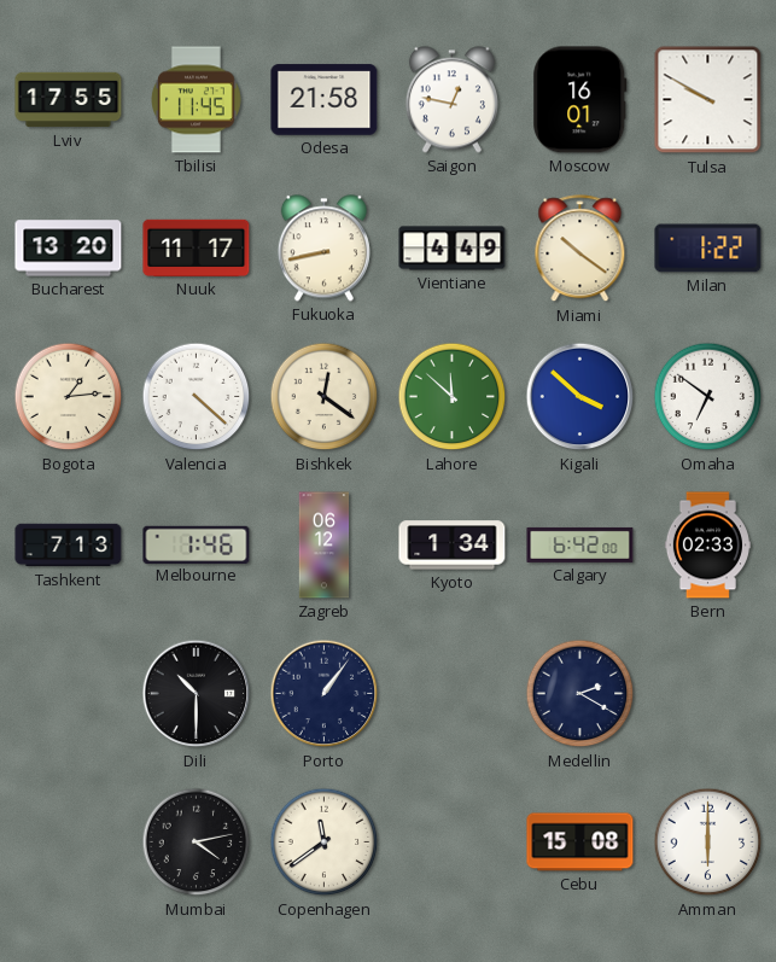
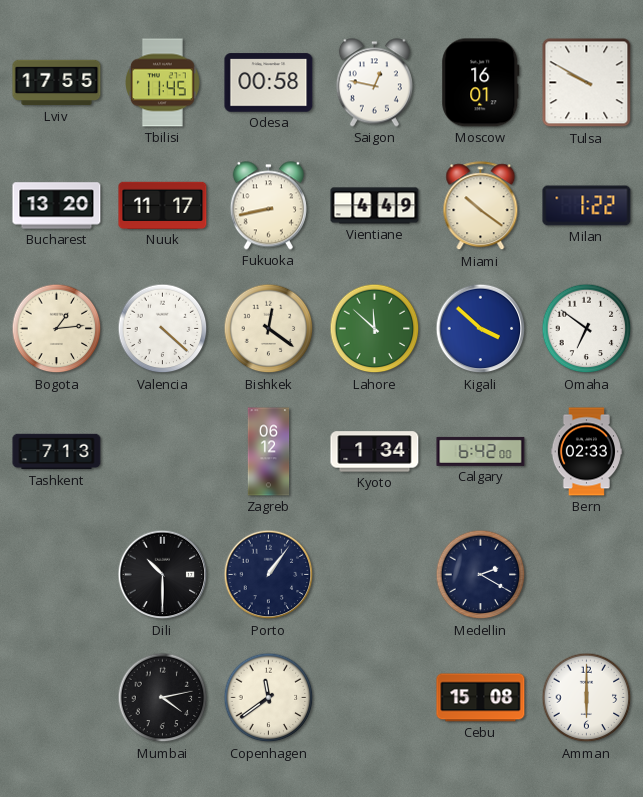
Odesa: 21:58 -> 00:58 (269, 83)
Melbourne: 1:46 -> none (197, 544)
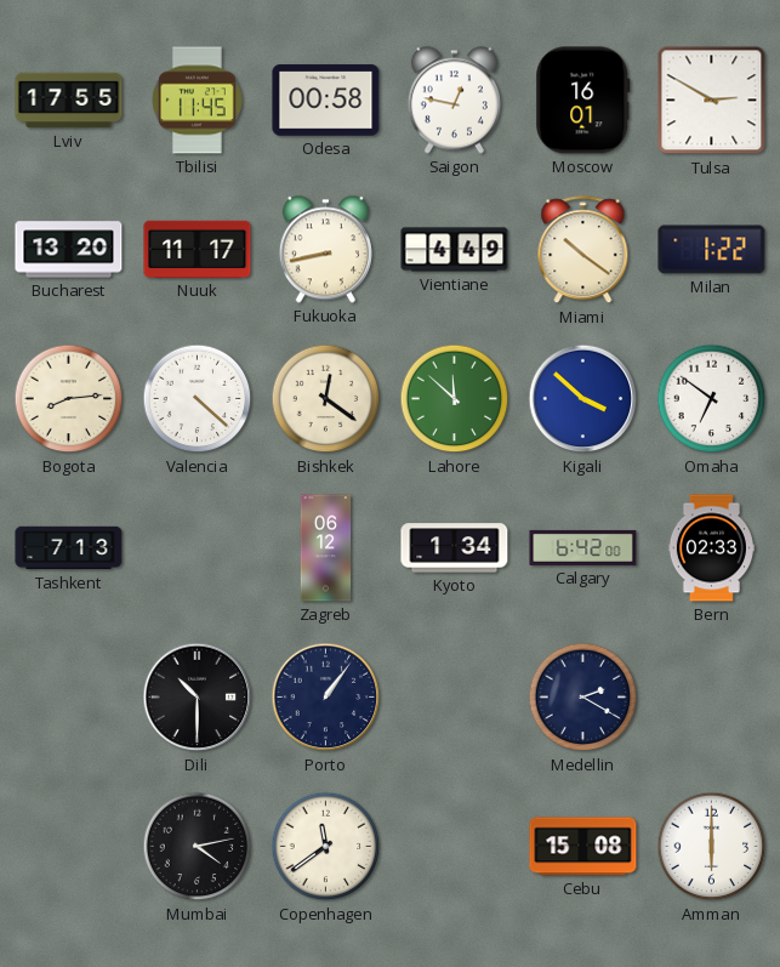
Tulsa: 9:50 -> 2:50 (712, 101)
Bogota: 1:14 -> 8:14 (69, 399)
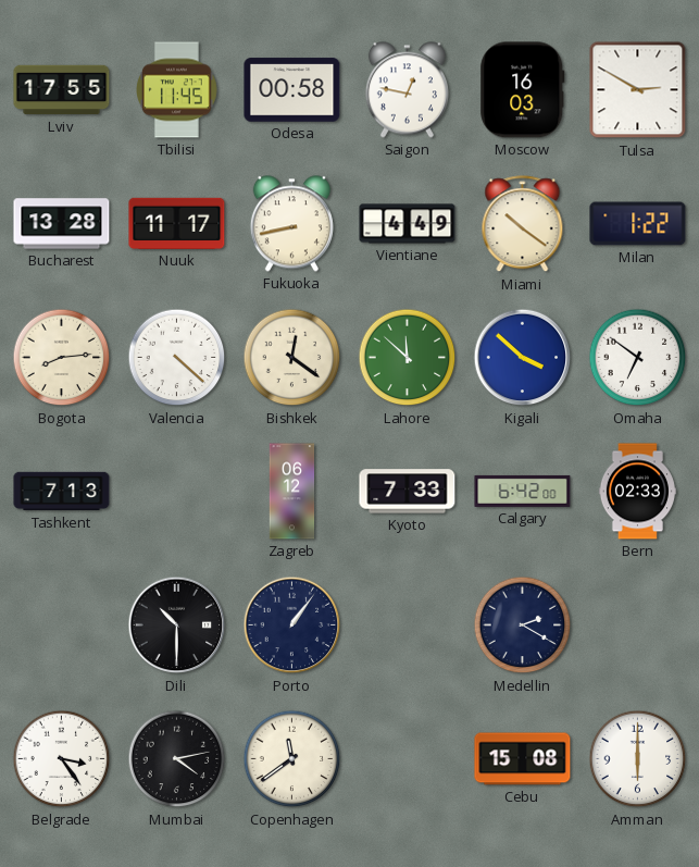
Moscow: 16:01 -> 16:03 (523, 90)
Bucharest: 13:20 -> 13:28 (62, 224)
Kyoto: 1:34 -> 7:33 (408, 492)
Belgrade: none -> 3:24 (62, 759)
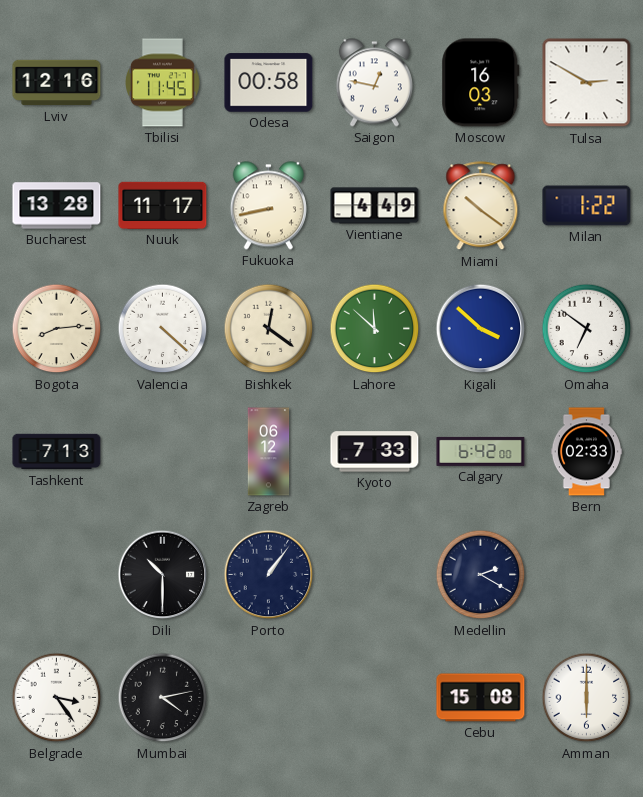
Lviv: 17:55 -> 12:16 (57, 83)
Copenhagen: 11:39 -> none (292, 759)
